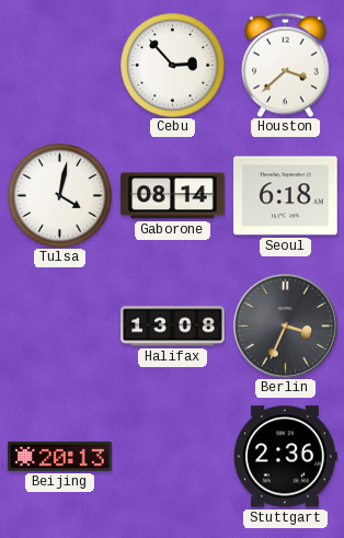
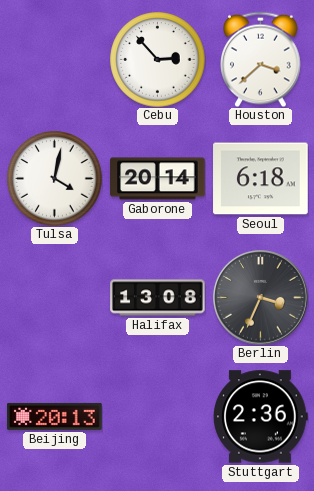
Gaborone: 08:14 -> 20:14 (158, 179)
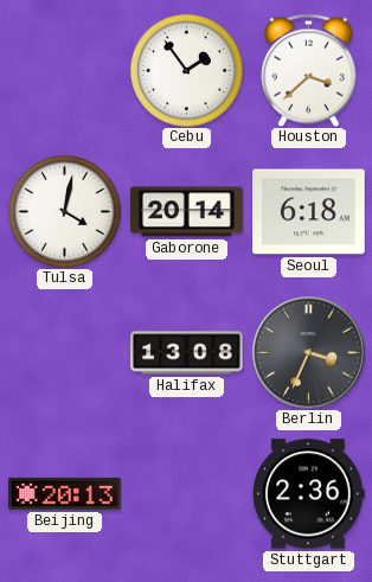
Cebu: 2:53 -> 1:54 (186, 70)
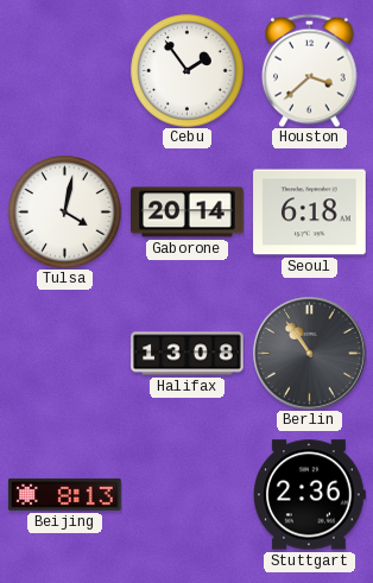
Berlin: 3:34 -> 10:54 (310, 354)
Beijing: 20:13 -> 8:13 (65, 494)
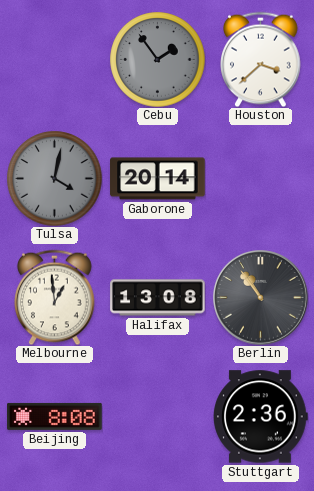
Cebu dial: white -> grey (157, 59)
Tulsa dial: white -> grey (54, 178)
Seoul: 6:18 -> none (310, 213)
Melbourne: none -> 12:59 (55, 297)
Beijing: 8:13 -> 8:08 (55, 416)
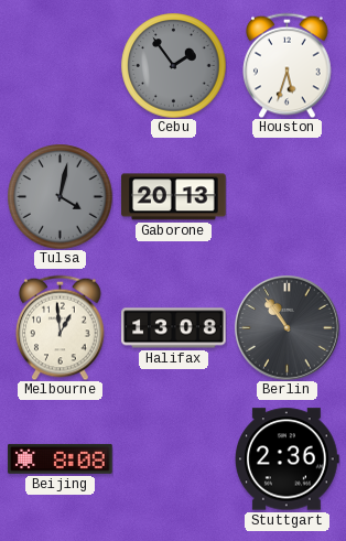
Houston: 3:38 -> 5:33 (288, 65)
Gaborone: 20:14 -> 20:13 (174, 197)
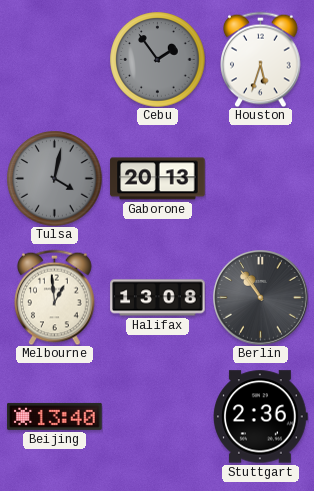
Beijing: 8:08 -> 13:40 (55, 416)
